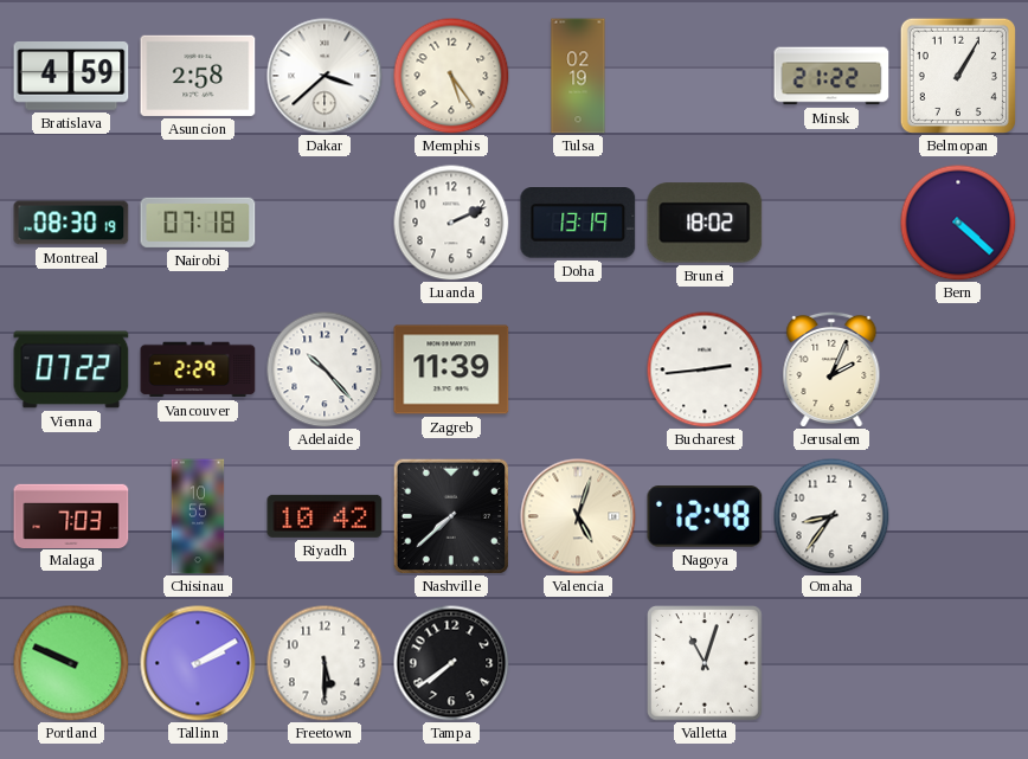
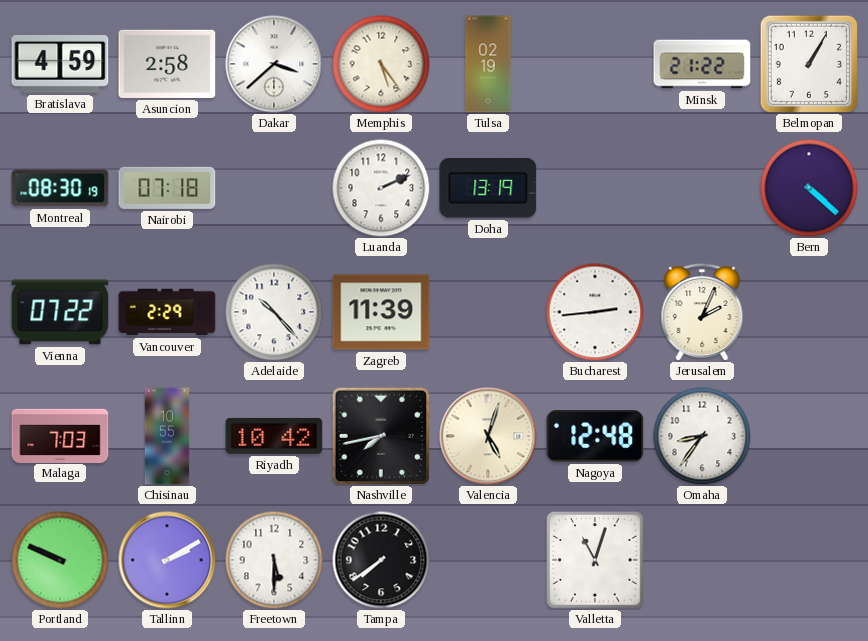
Brunei: 18:02 -> none (705, 223)
Nashville: 7:38 -> 7:43 (380, 435)
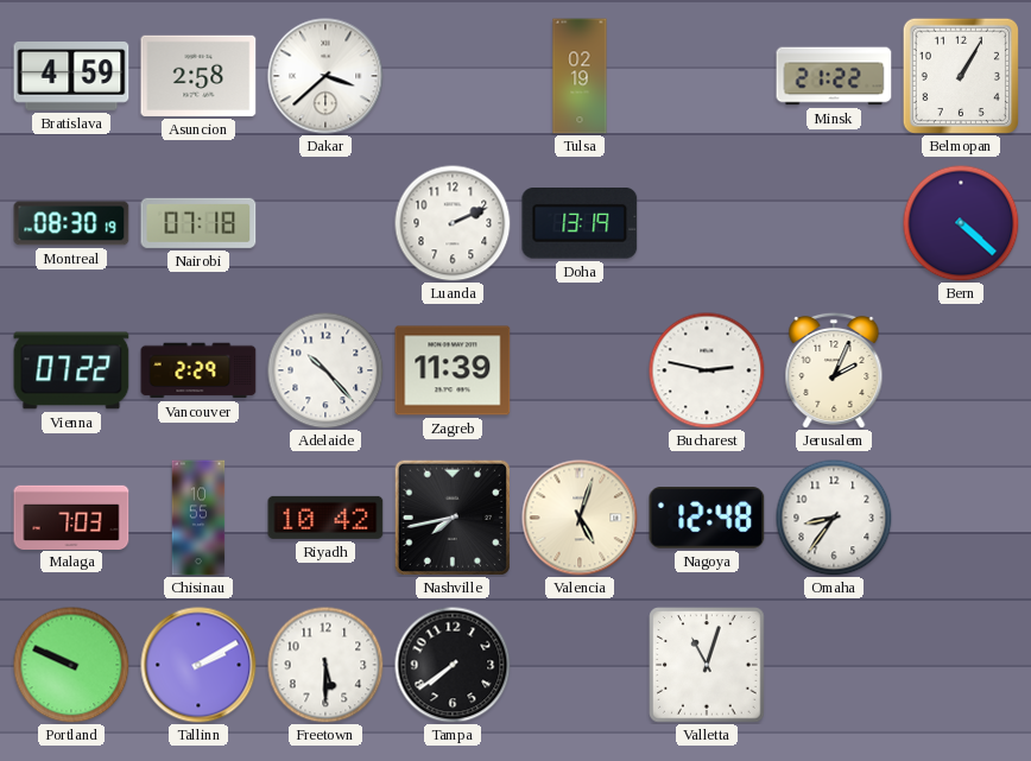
Memphis: 5:24 -> none (381, 64)
Bucharest: 2:44 -> 2:47 (707, 370)
